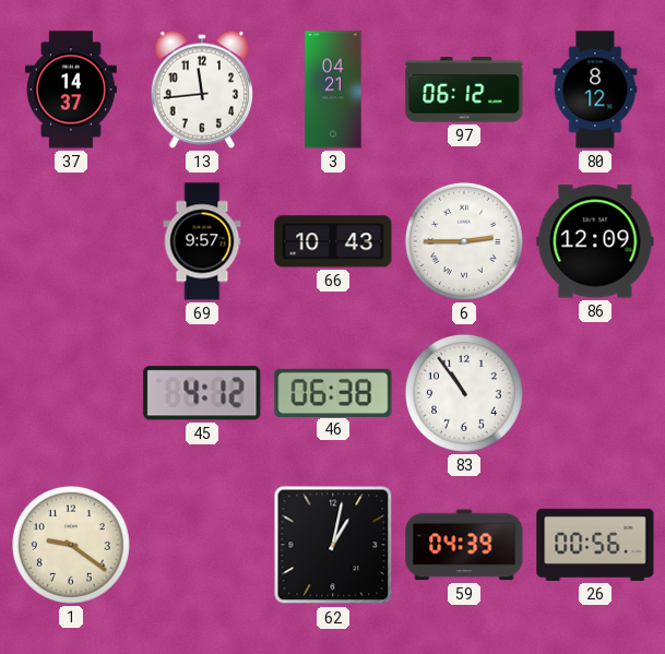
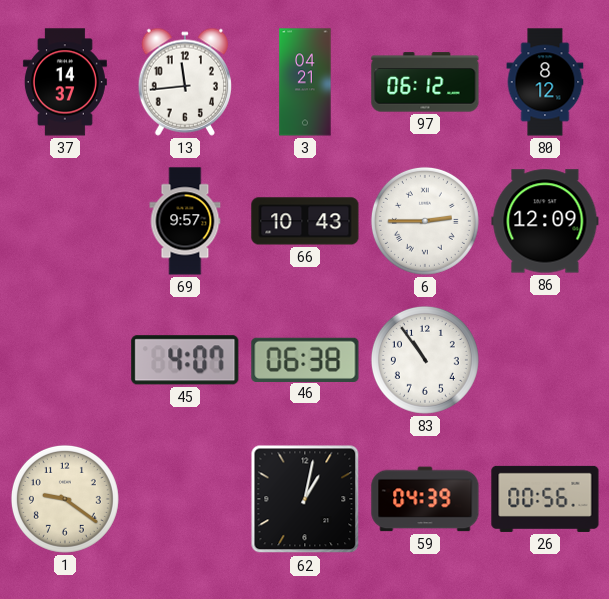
45: 4:12 -> 4:07 (185, 360)
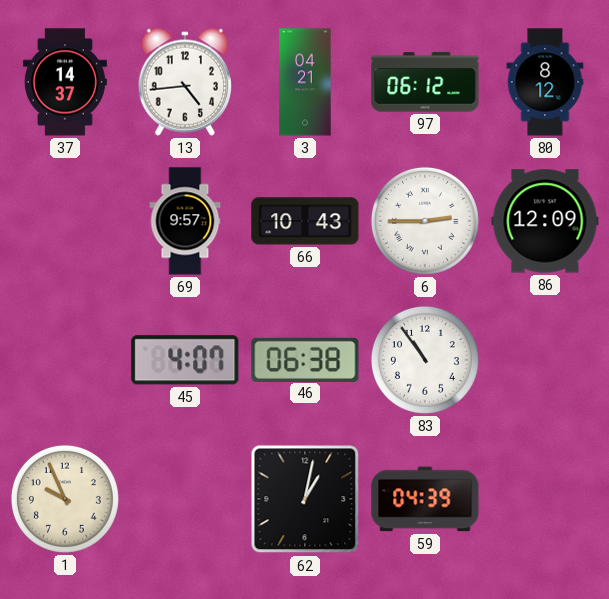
13: 11:44 -> 4:44 (184, 82)
1: 9:21 -> 9:56 (65, 499)
26: 00:56 -> none (545, 499)
